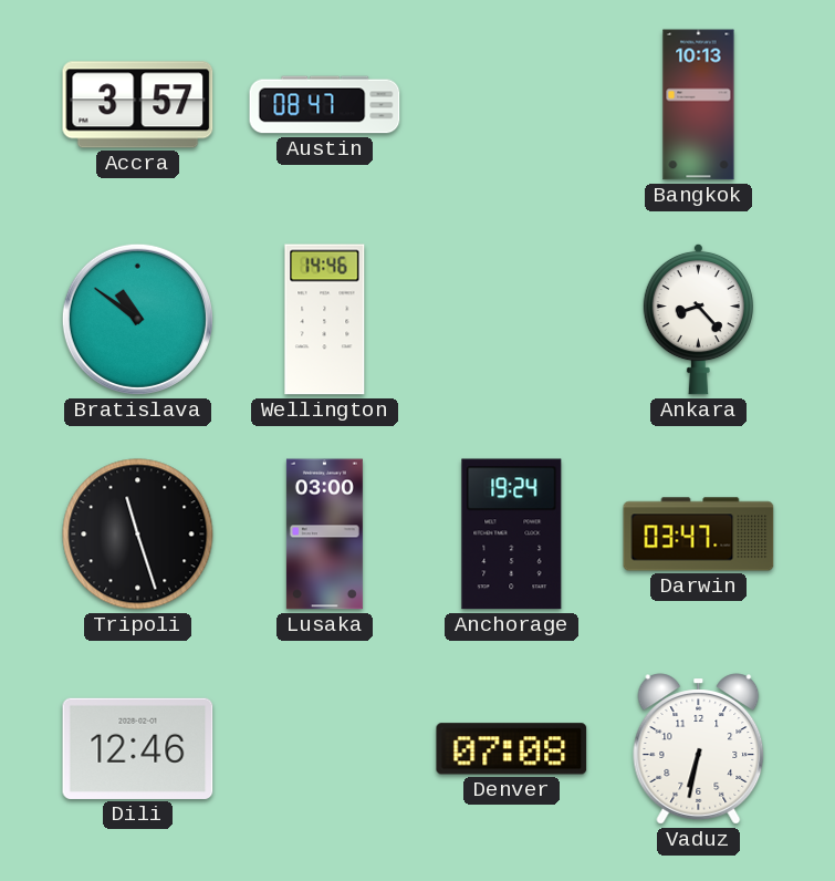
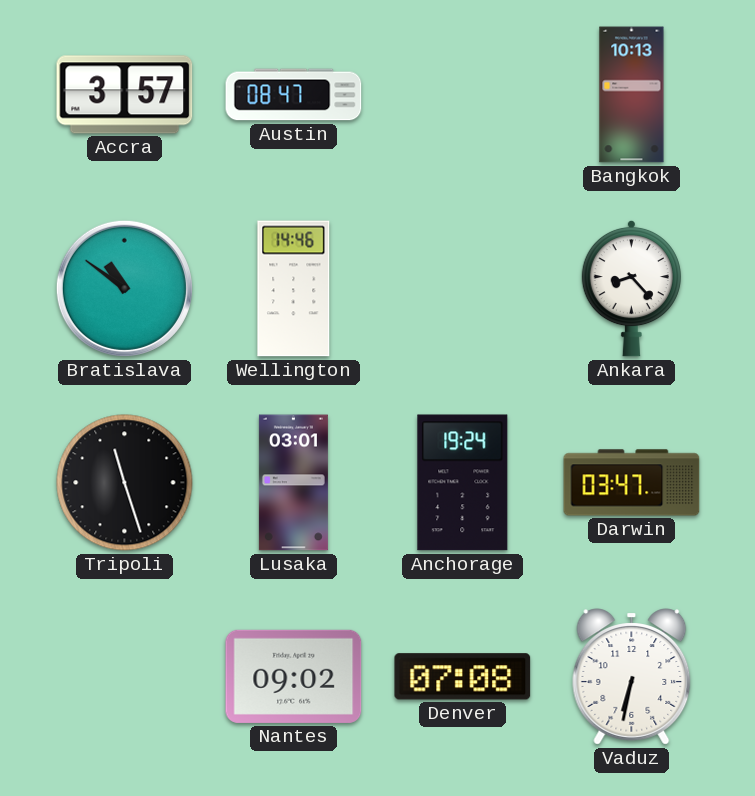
Lusaka: 03:00 -> 03:01 (293, 483)
Dili: 12:46 -> none (138, 748)
Nantes: none -> 09:02 (294, 676)
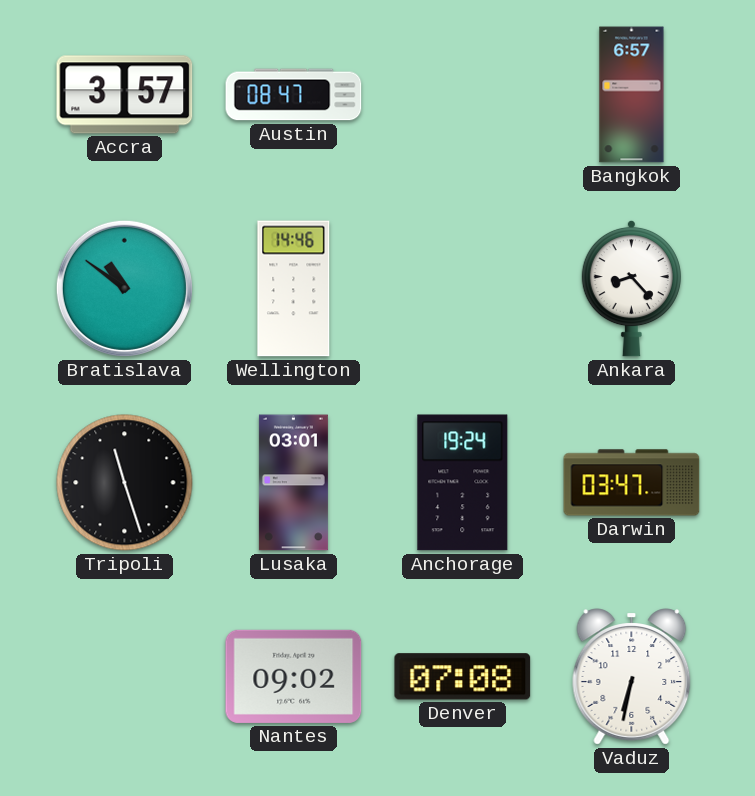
Bangkok: 10:13 -> 6:57 (632, 95)
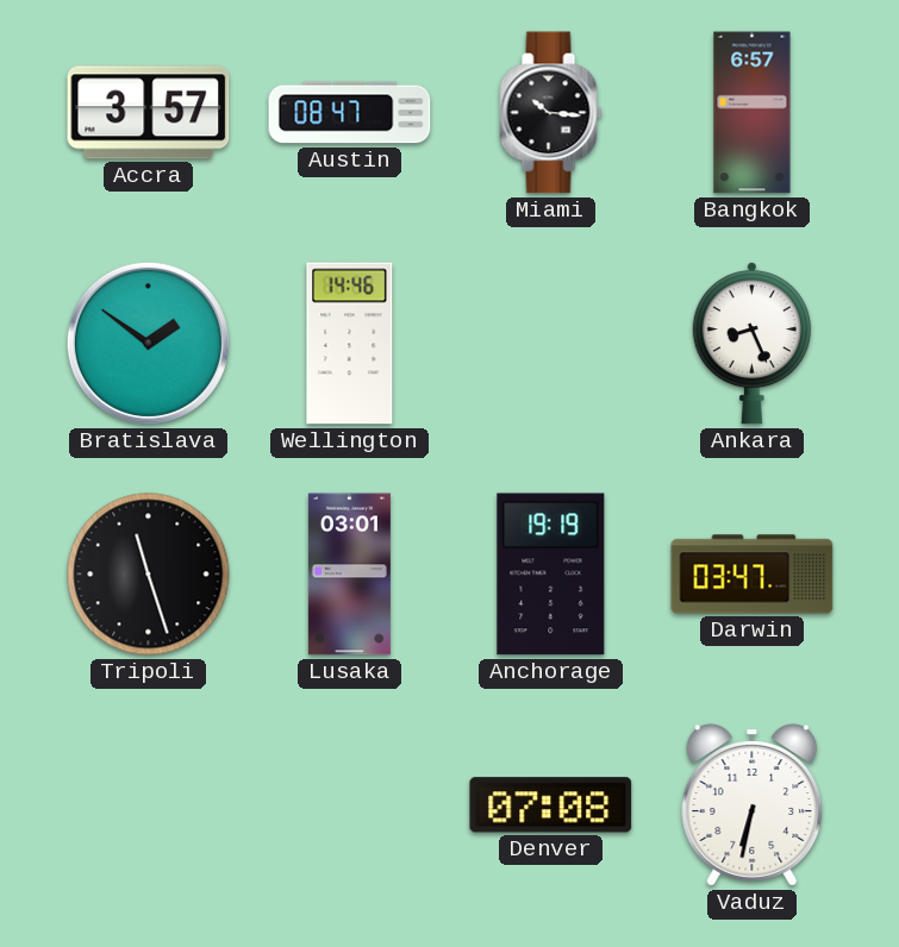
Miami: none -> 10:16 (551, 113)
Bratislava: 10:51 -> 1:51 (148, 343)
Ankara: 8:23 -> 8:26 (751, 343)
Anchorage: 19:24 -> 19:19 (551, 575)
Nantes: 09:02 -> none (294, 676)
